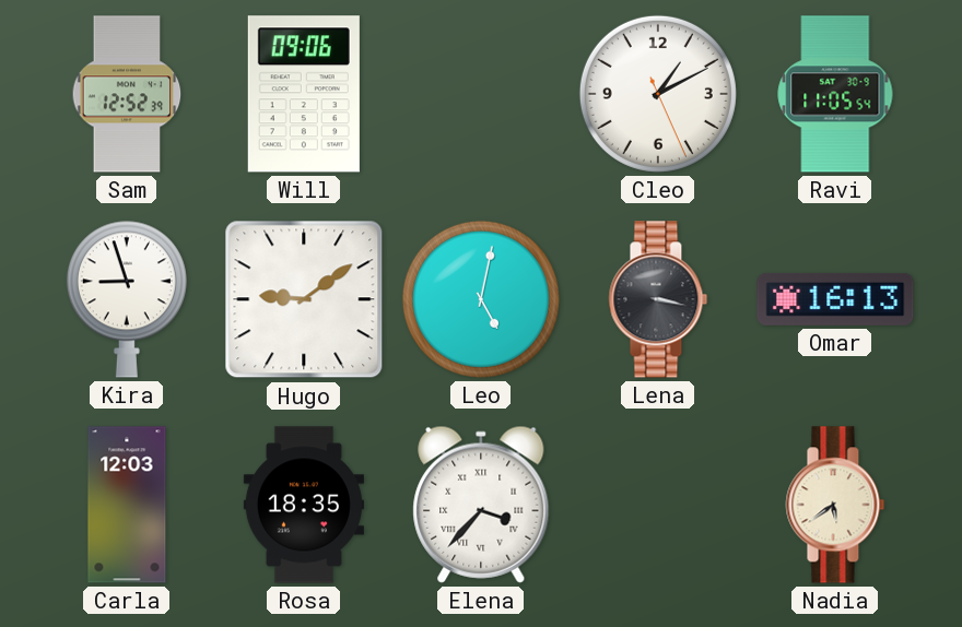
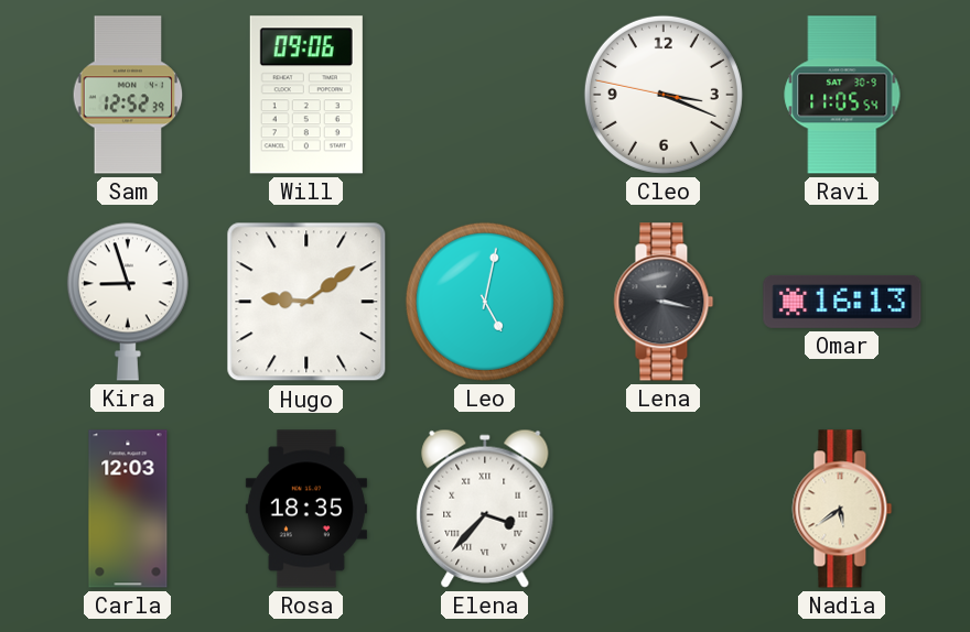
Cleo: 1:10 -> 3:18 (664, 95)
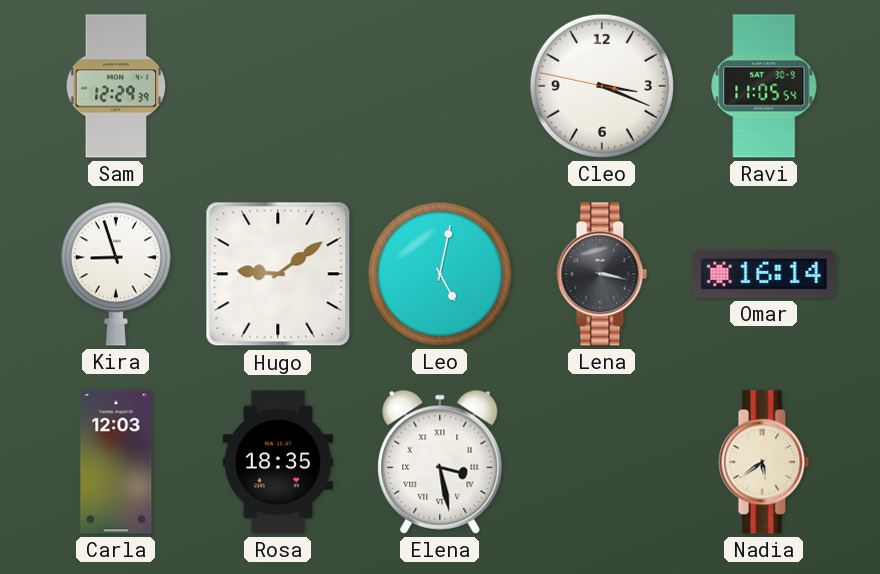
Sam: 12:52 -> 12:29 (116, 86)
Will: 09:06 -> none (306, 95)
Omar: 16:13 -> 16:14 (764, 274)
Elena: 3:37 -> 3:28 (440, 462)
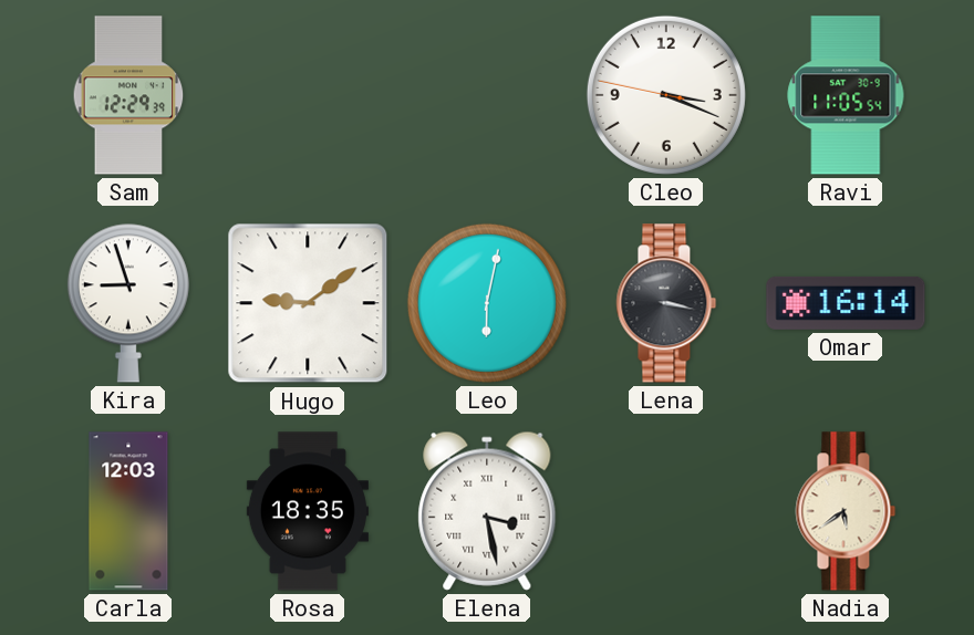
Leo: 5:02 -> 6:02 (487, 303)
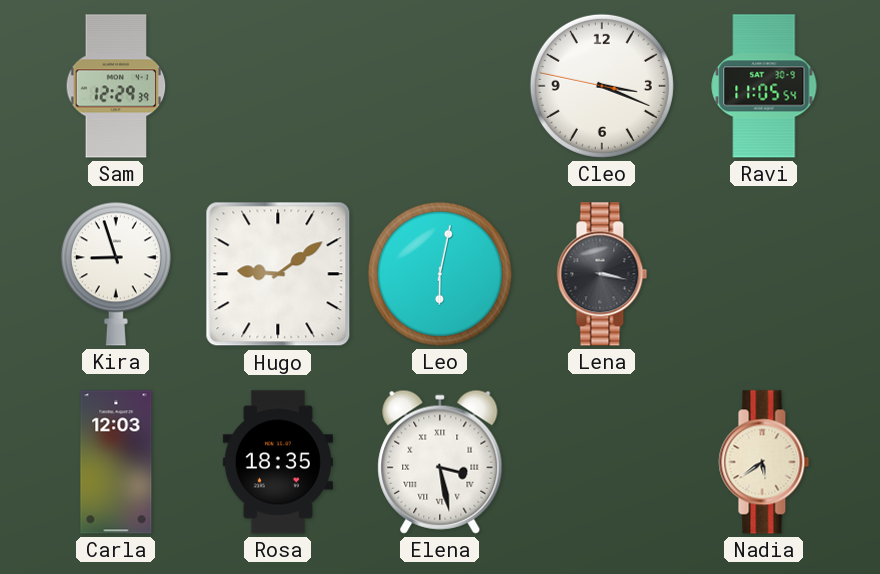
Omar: 16:14 -> none (846, 303)
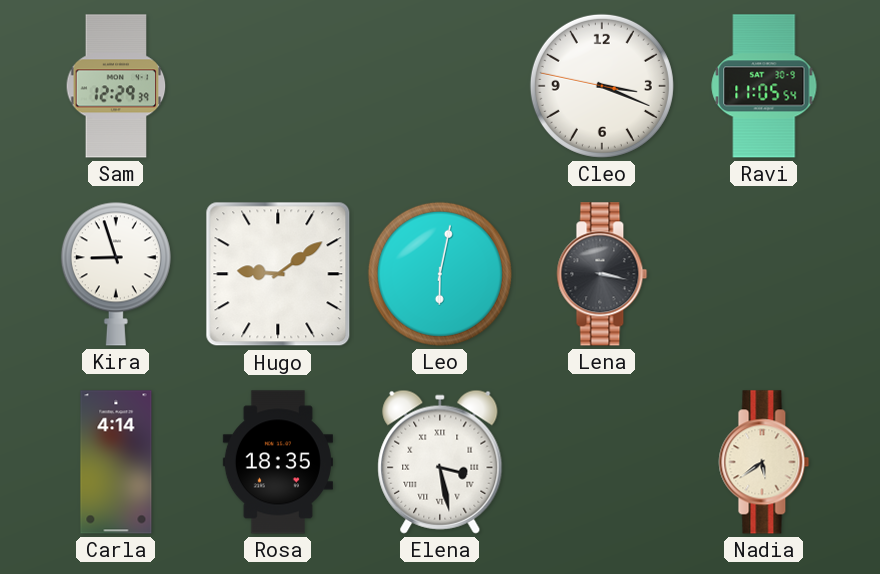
Carla: 12:03 -> 4:14 (116, 462)
